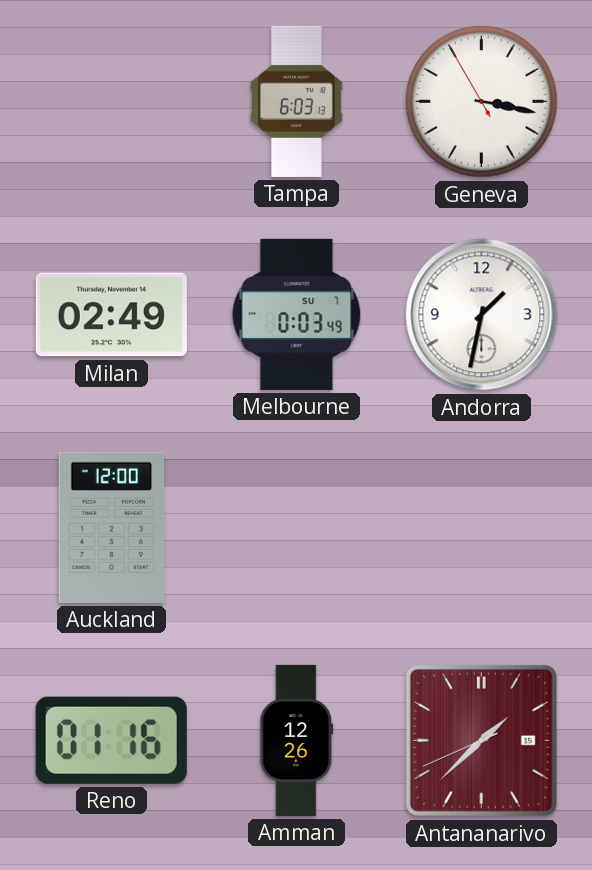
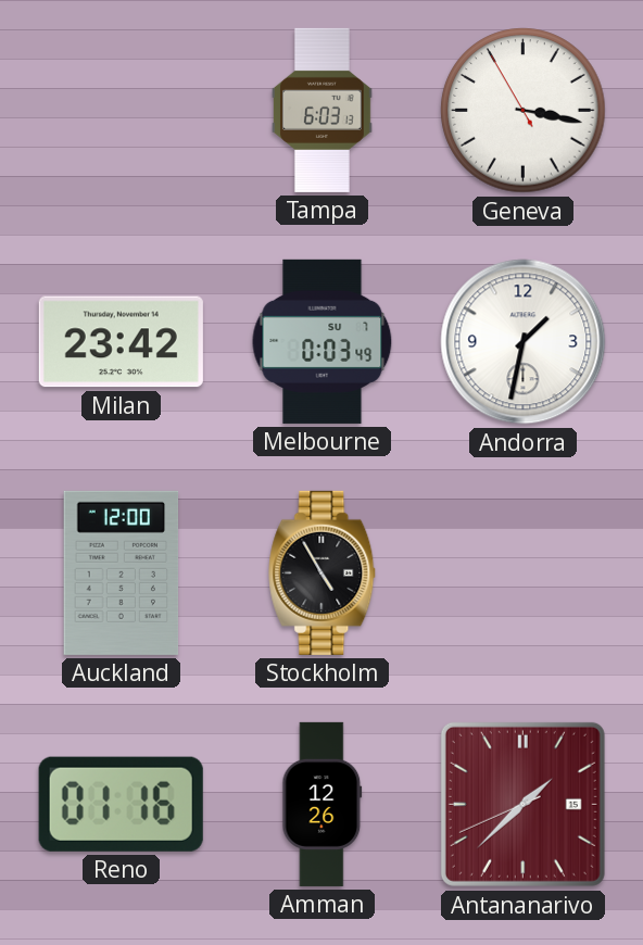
Milan: 02:49 -> 23:42 (121, 342)
Stockholm: none -> 4:55 (323, 572)
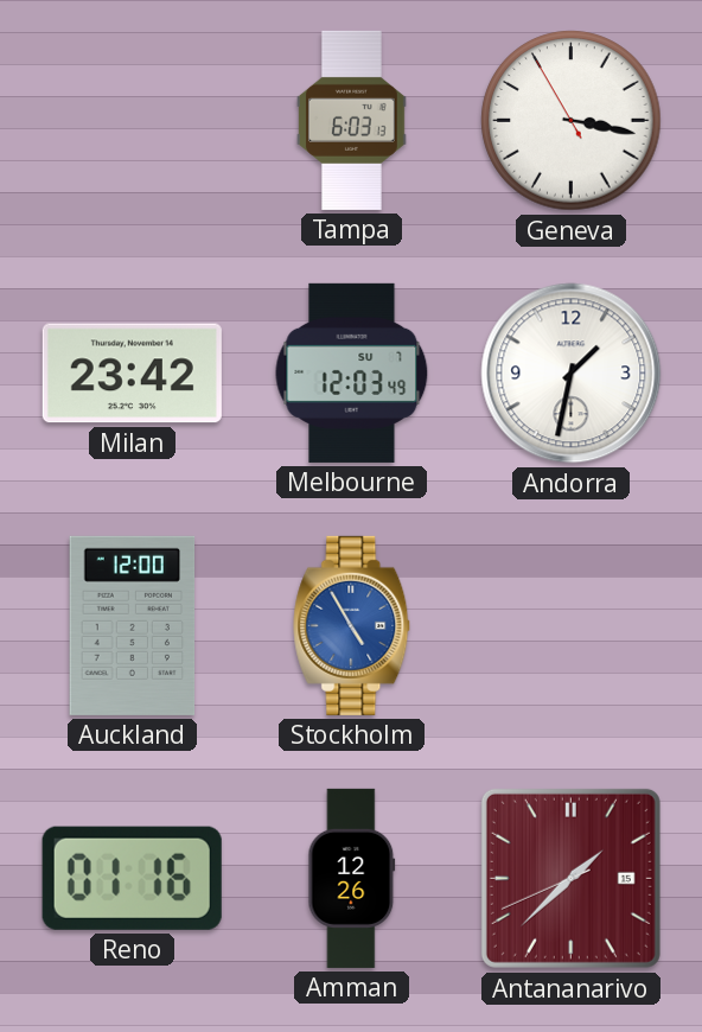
Melbourne: 0:03 -> 12:03 (352, 372)
Stockholm dial: black -> blue (352, 625)
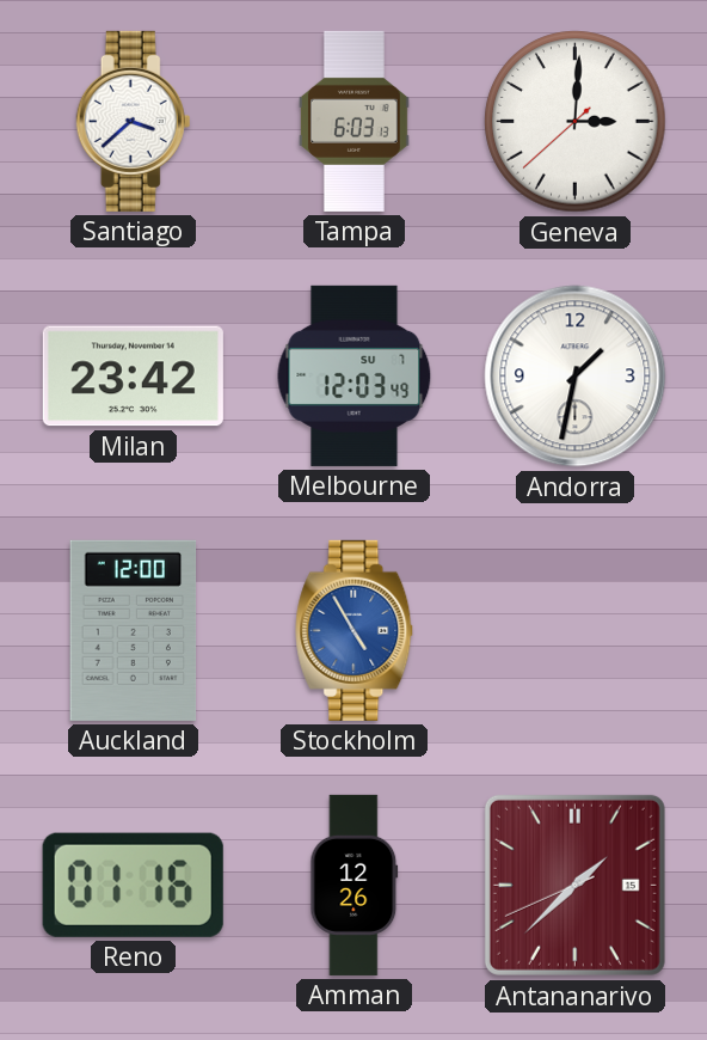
Santiago: none -> 3:38 (134, 121)
Geneva: 3:16 -> 3:00 (576, 122)
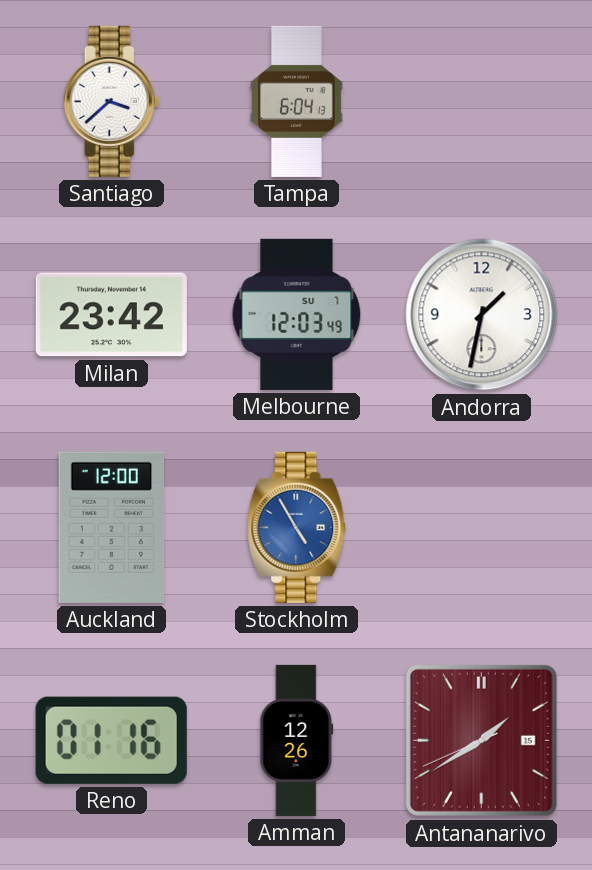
Tampa: 6:03 -> 6:04 (296, 101)
Geneva: 3:00 -> none (576, 122)
Antananarivo: 1:37 -> 1:39 (481, 740)
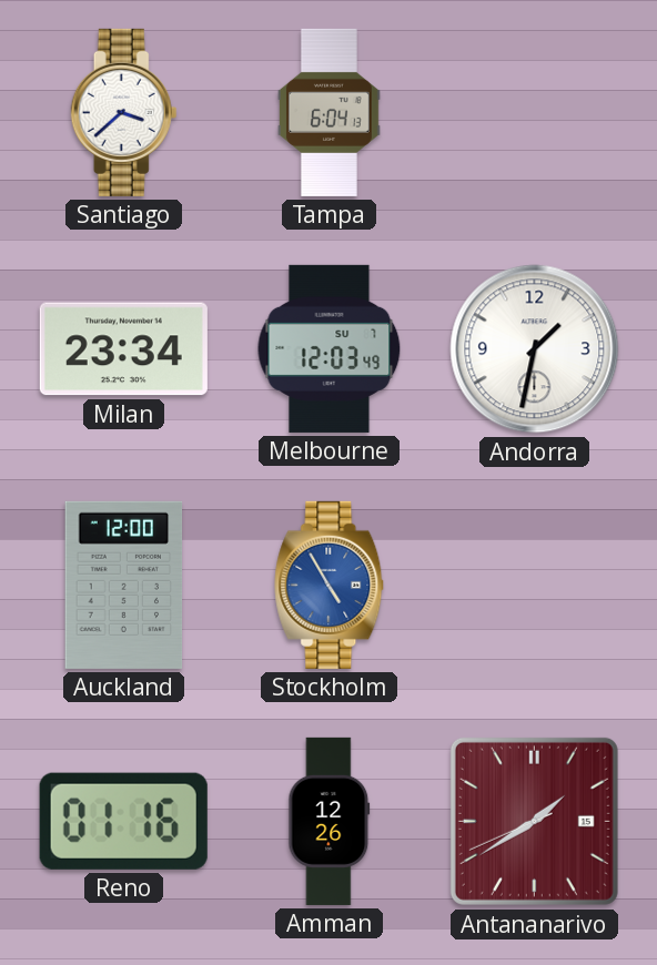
Milan: 23:42 -> 23:34 (123, 349)
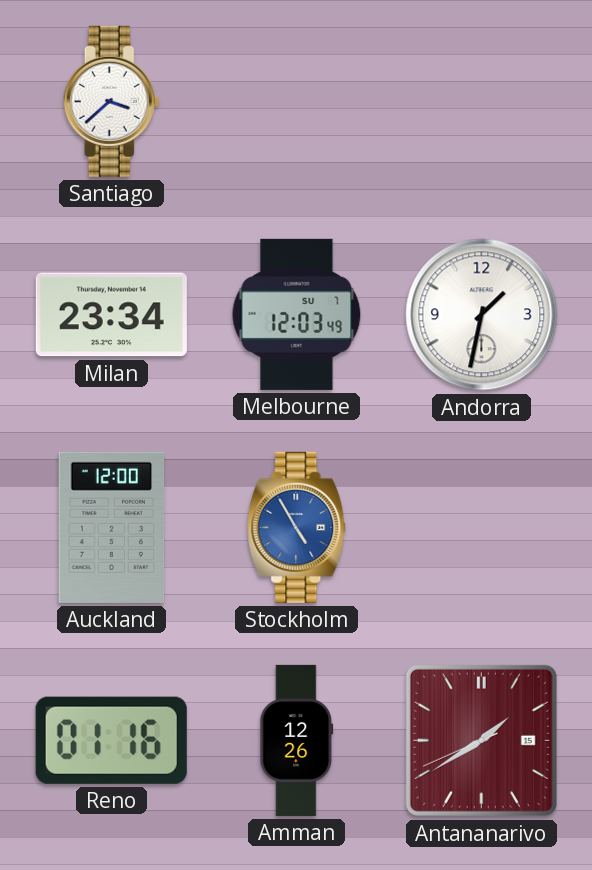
Tampa: 6:04 -> none (328, 112)
